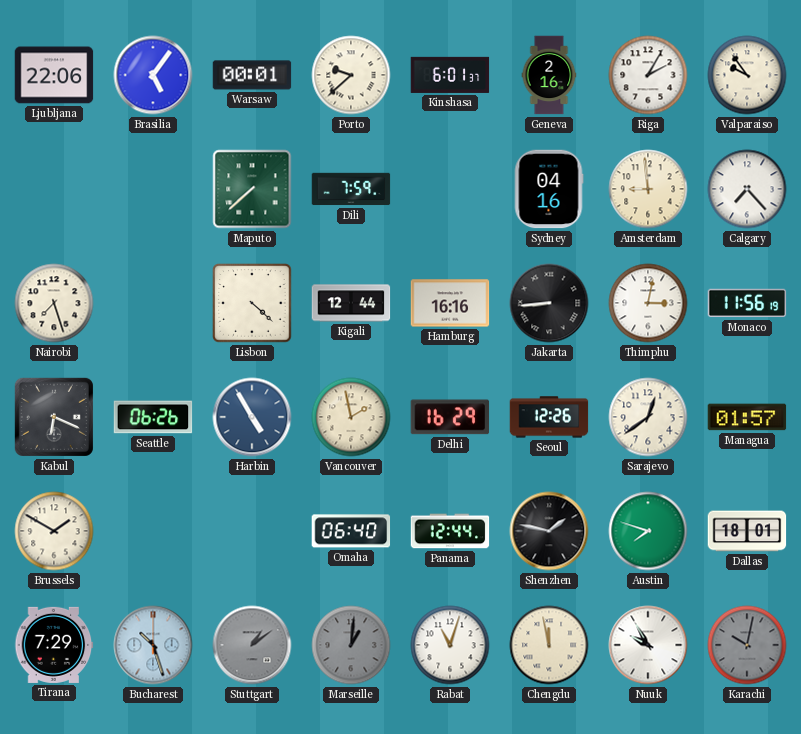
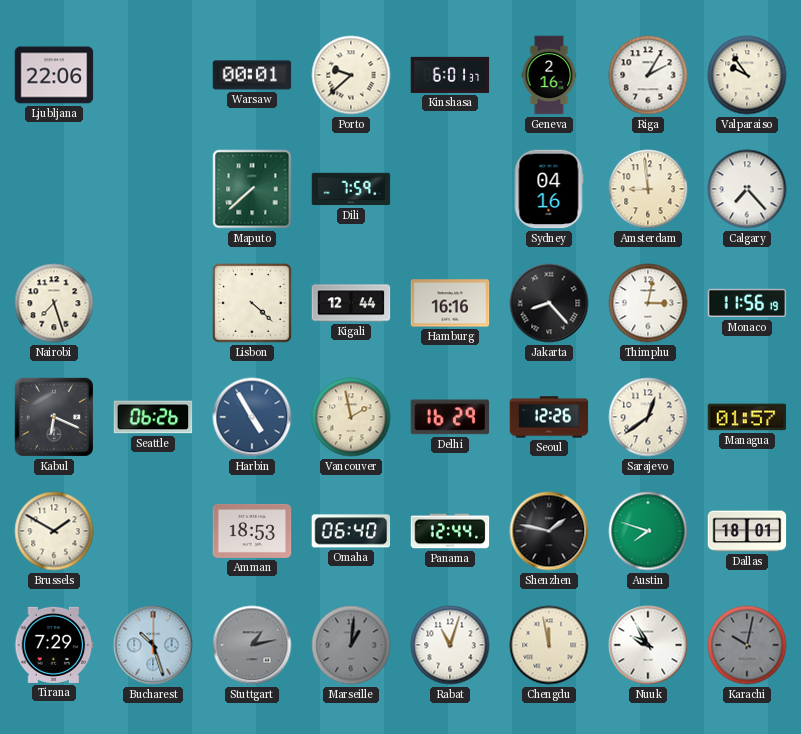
Brasilia: 5:06 -> none (153, 75)
Jakarta: 8:44 -> 8:23 (549, 303)
Amman: none -> 18:53 (252, 531)
Stuttgart: 1:09 -> 1:13 (252, 645)
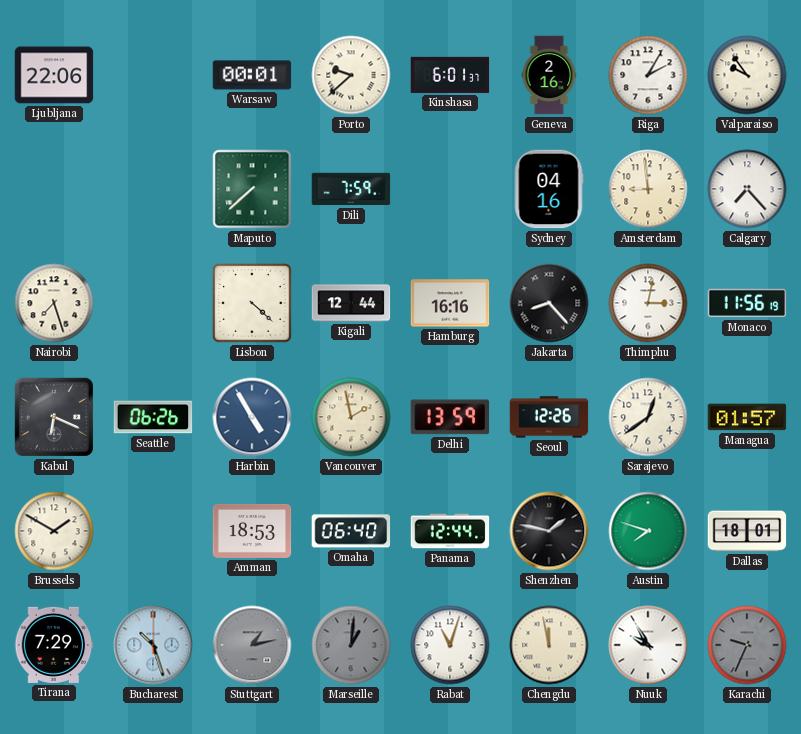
Delhi: 16:29 -> 13:59 (450, 417)
Karachi: 10:02 -> 9:34 (747, 645)
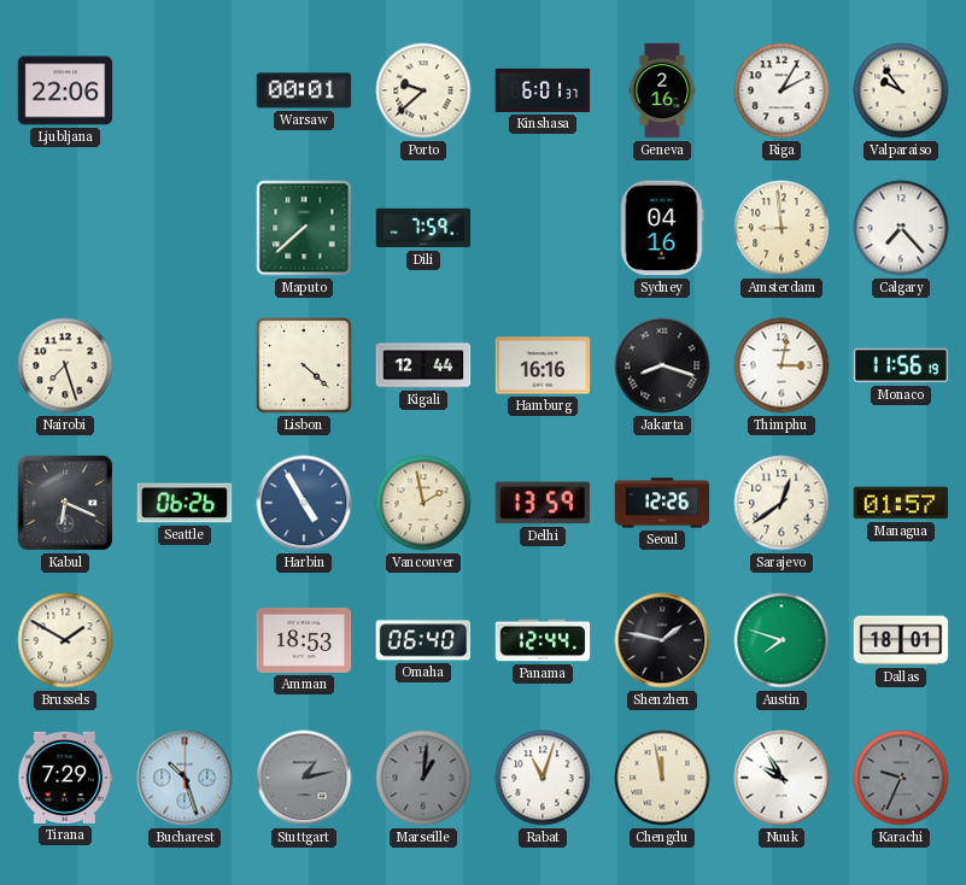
Jakarta: 8:23 -> 8:18 (662, 365)
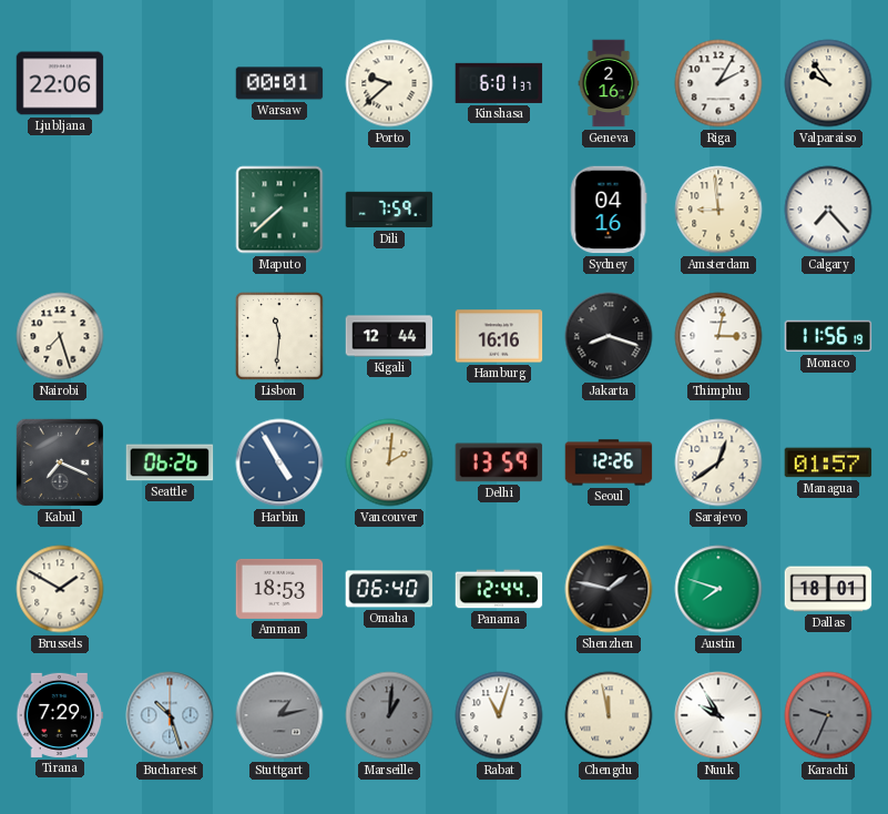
Lisbon: 4:22 -> 11:31 (279, 336)
Kabul: 6:19 -> 7:19 (60, 462)
Vancouver: 1:58 -> 2:01 (389, 462)
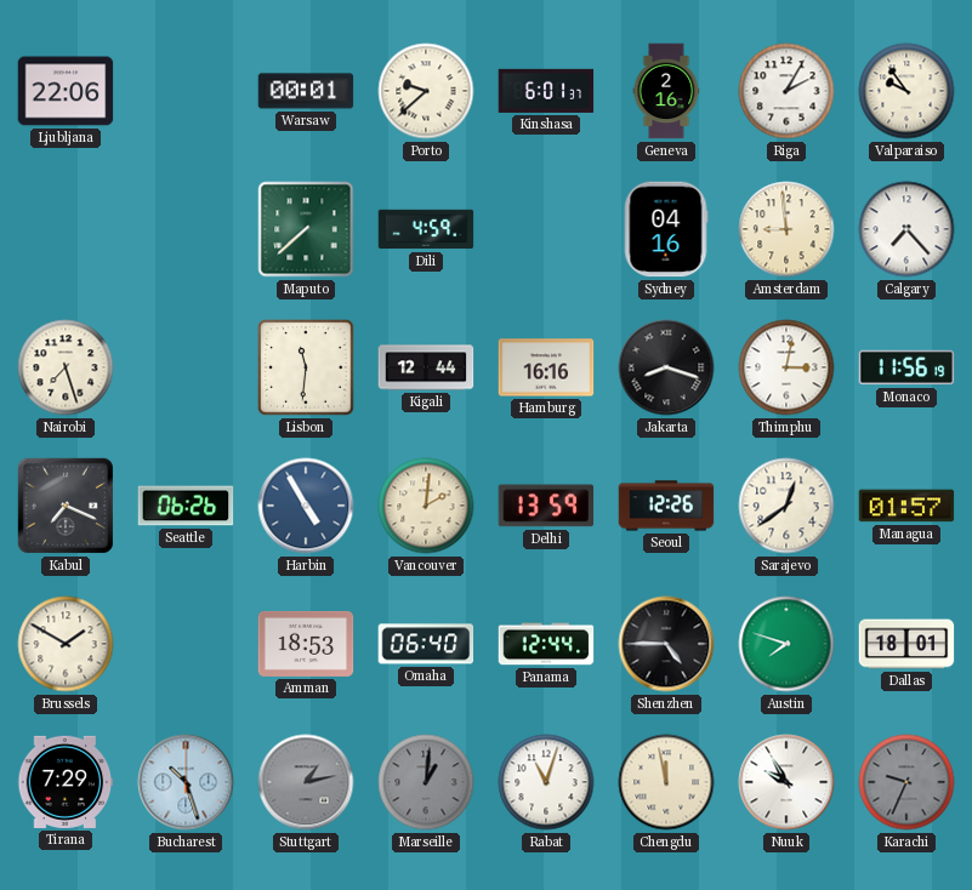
Dili: 7:59 -> 4:59 (426, 229)
Shenzhen: 1:47 -> 4:45 (666, 644)
